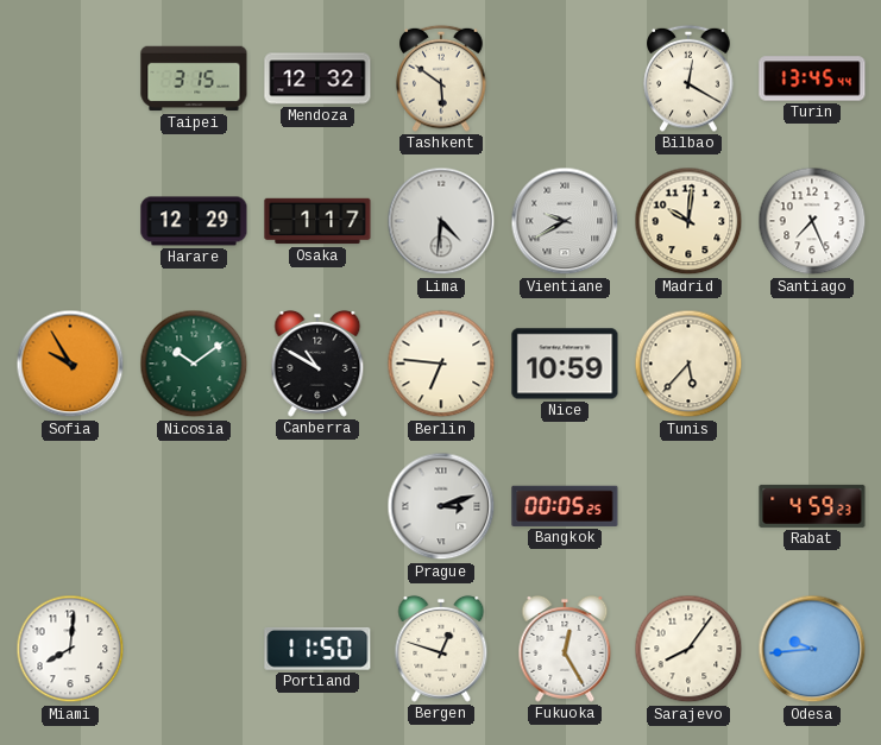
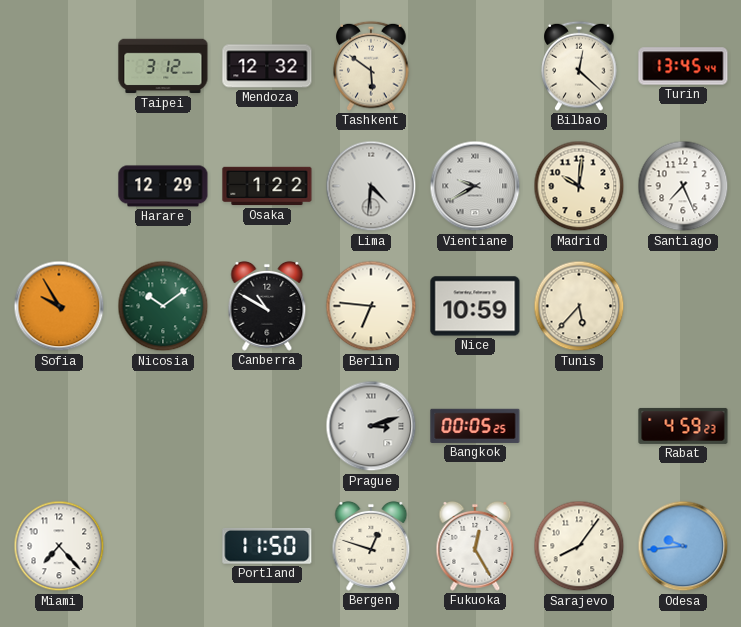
Taipei: 3:15 -> 3:12 (163, 66)
Bilbao: 12:20 -> 12:22 (579, 66)
Osaka: 1:17 -> 1:22 (267, 186)
Miami: 8:01 -> 7:23 (59, 546)
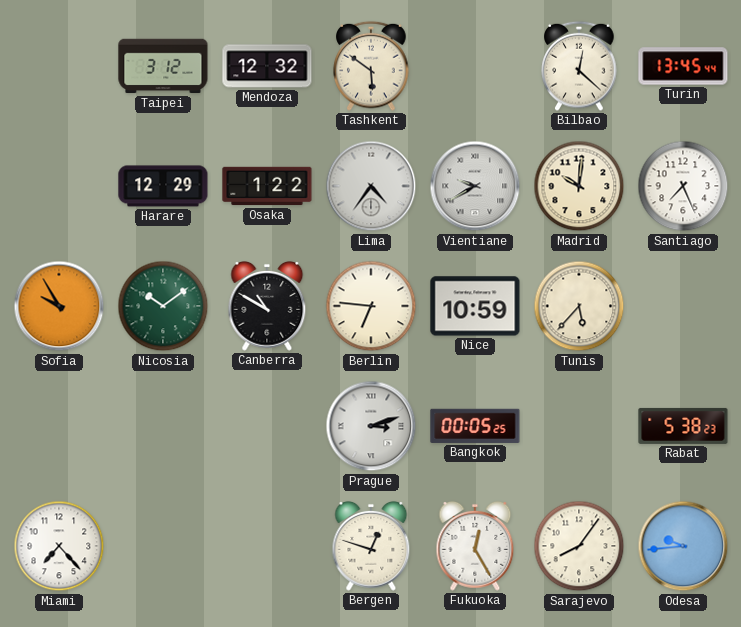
Lima: 4:31 -> 4:36 (371, 186)
Rabat: 4:59 -> 5:38 (683, 426)
Portland: 11:50 -> none (267, 546)
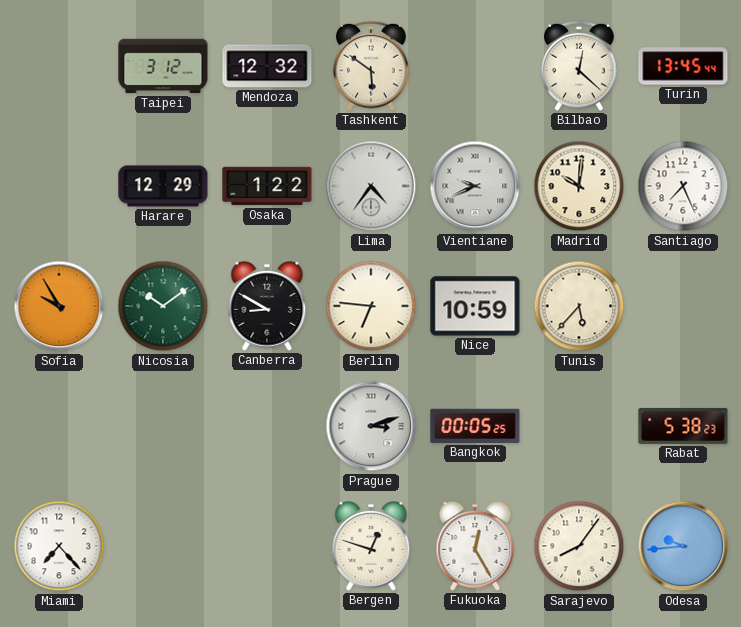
Vientiane: 9:40 -> 9:41 (475, 186)
Canberra: 10:50 -> 8:50 (267, 306)
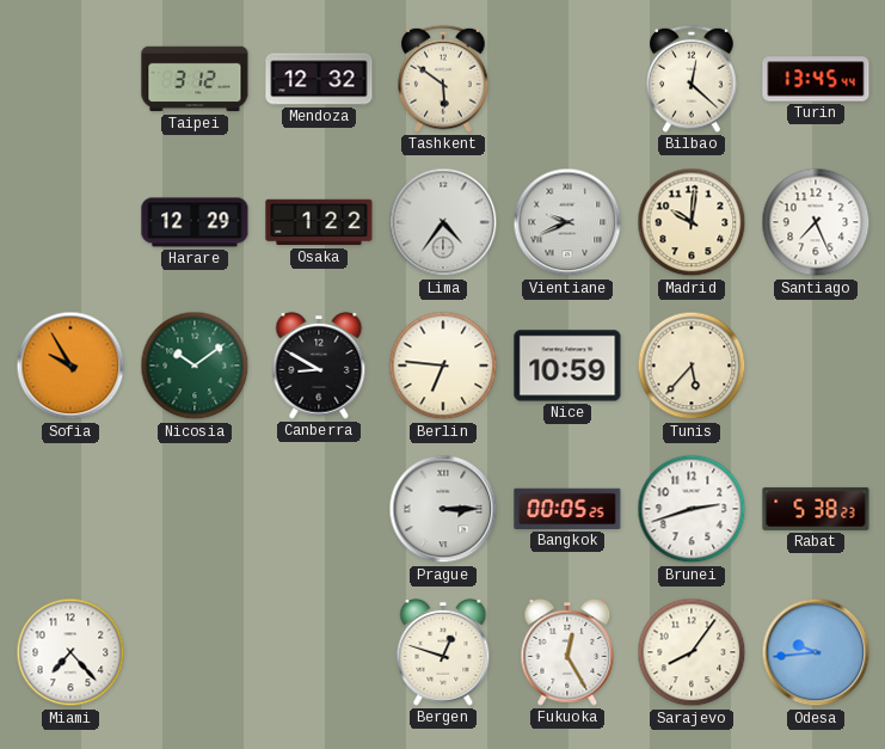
Prague: 3:12 -> 3:15 (443, 509)
Brunei: none -> 2:42 (692, 509)
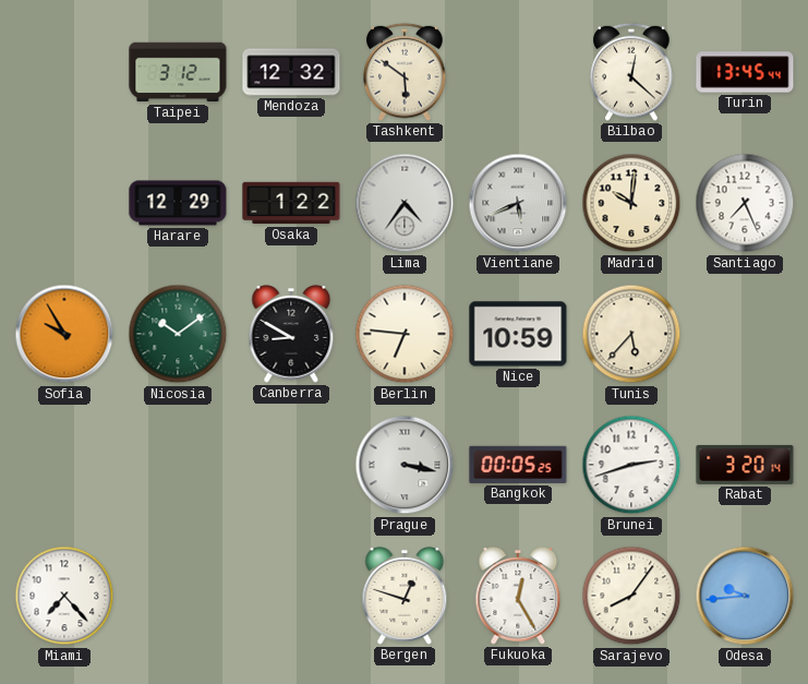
Vientiane: 9:41 -> 5:41 (518, 203)
Prague: 3:15 -> 3:17 (405, 465)
Rabat: 5:38 -> 3:20 (745, 465)
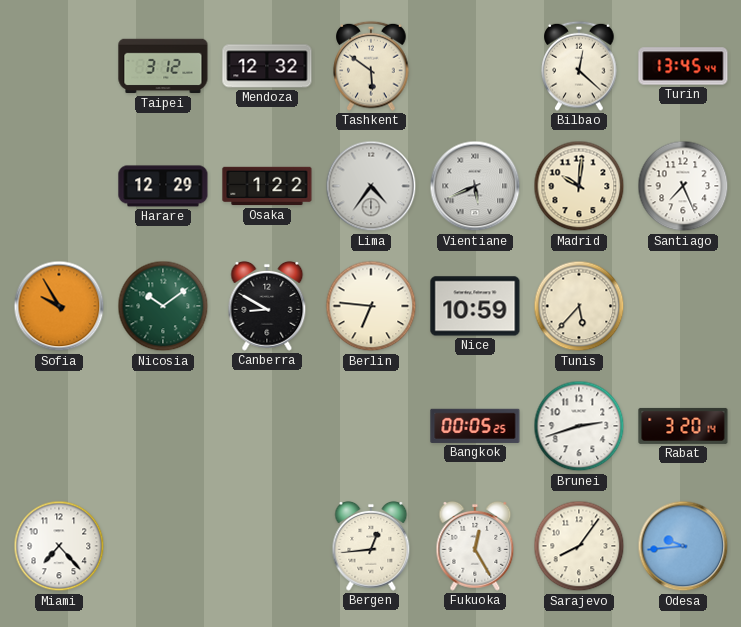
Prague: 3:17 -> none (405, 465)
Bergen: 12:48 -> 12:44 (371, 546)
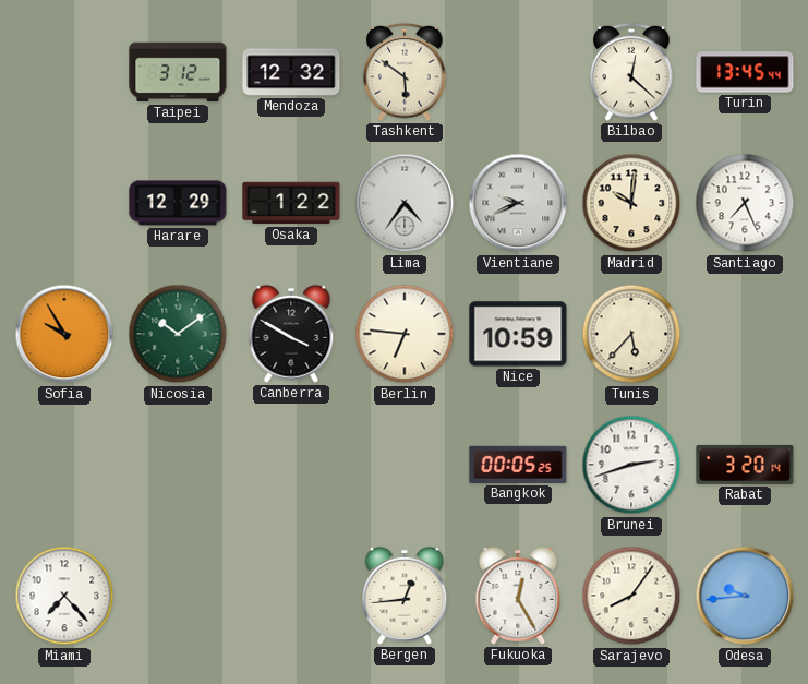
Vientiane: 5:41 -> 9:41 (518, 203)
Canberra: 8:50 -> 3:50 (291, 334)
